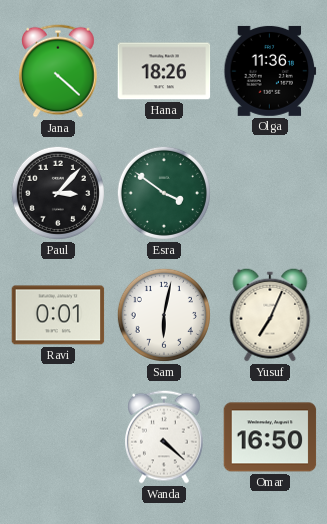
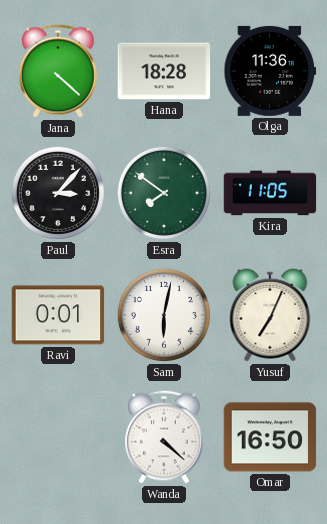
Hana: 18:26 -> 18:28 (164, 71)
Esra: 3:51 -> 7:51 (164, 193)
Kira: none -> 11:05 (270, 193)
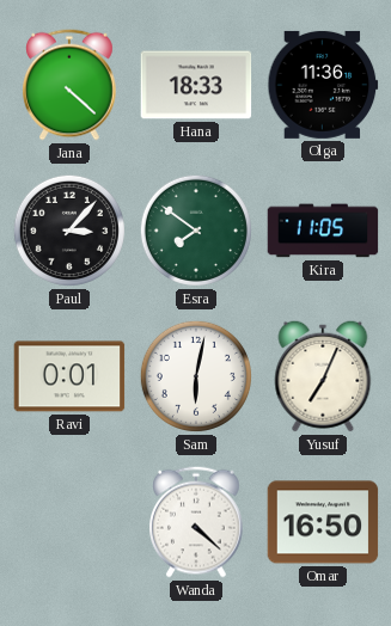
Hana: 18:28 -> 18:33 (196, 85)
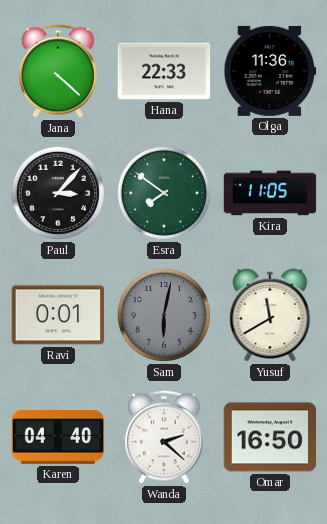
Hana: 18:33 -> 22:33 (164, 71)
Sam dial: white -> grey (164, 315)
Yusuf: 7:04 -> 11:40 (270, 315)
Karen: none -> 04:40 (58, 438)
Wanda: 4:22 -> 2:22 (165, 437)
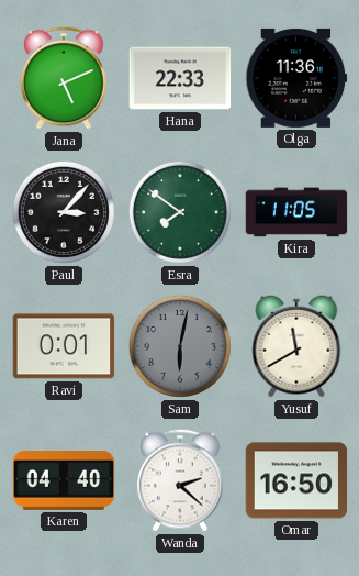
Jana: 4:22 -> 5:11 (65, 78)
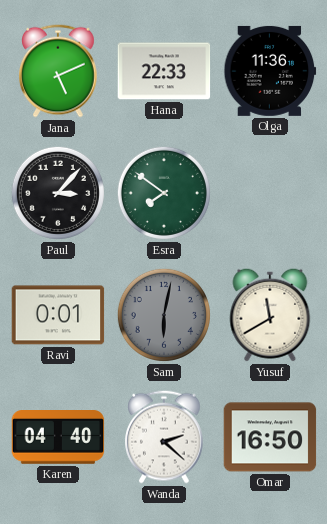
Kira: 11:05 -> none (296, 212)
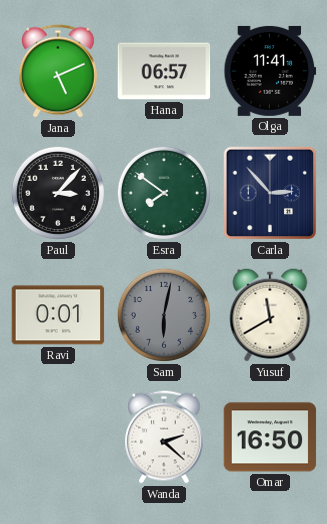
Hana: 22:33 -> 06:57 (164, 71)
Olga: 11:36 -> 11:41 (270, 71)
Carla: none -> 2:53 (270, 193)
Karen: 04:40 -> none (58, 438)
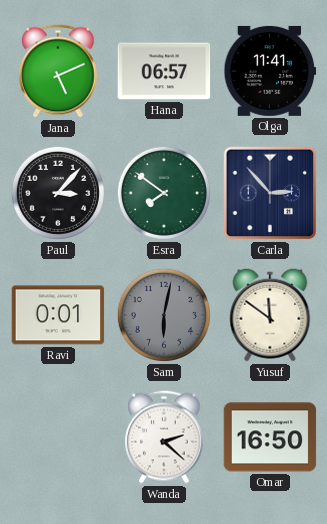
Yusuf: 11:40 -> 11:51 (270, 315)
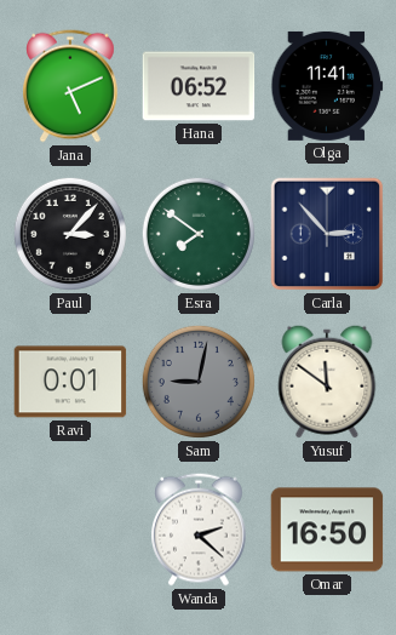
Hana: 06:57 -> 06:52 (199, 86)
Sam: 6:02 -> 9:02 (199, 382)
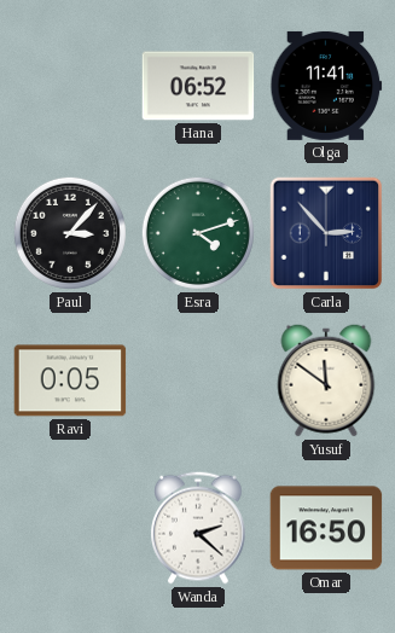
Jana: 5:11 -> none (71, 86)
Esra: 7:51 -> 4:12 (198, 233)
Ravi: 0:01 -> 0:05 (70, 381)
Sam: 9:02 -> none (199, 382)
